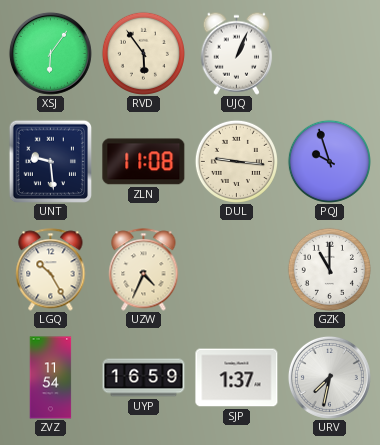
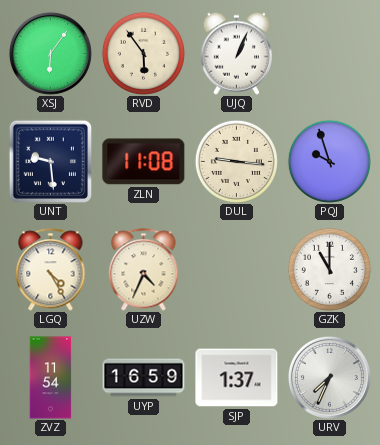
LGQ: 10:25 -> 4:25 (51, 270)
URV: 7:32 -> 7:34 (329, 377)
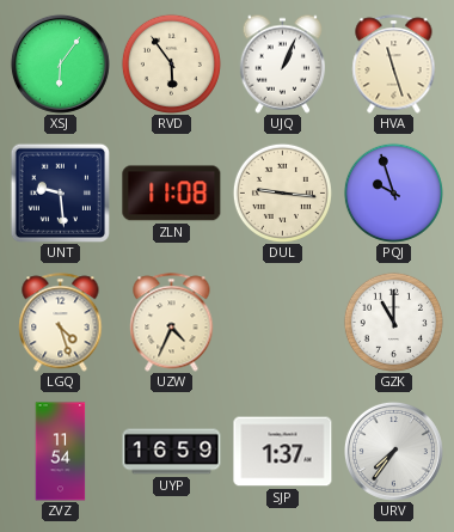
HVA: none -> 11:27 (394, 65)
LGQ: 4:25 -> 4:27 (61, 323)
URV: 7:34 -> 7:36 (393, 451)
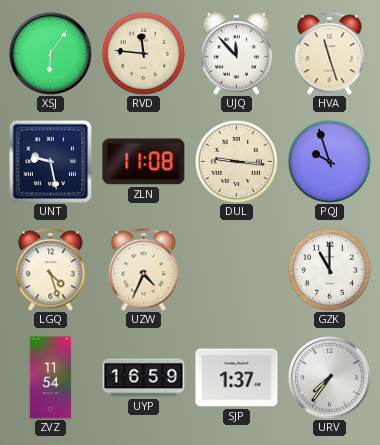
RVD: 5:54 -> 11:46 (143, 53)
UJQ: 1:04 -> 11:53 (237, 53)
UNT: 9:29 -> 9:28 (50, 161)
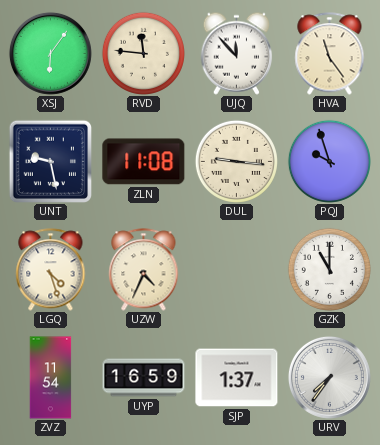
HVA: 11:27 -> 11:24 (330, 54)
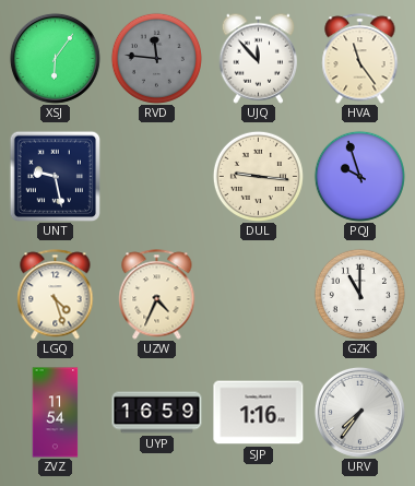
RVD dial: cream -> grey (156, 58)
ZLN: 11:08 -> none (144, 162)
SJP: 1:37 -> 1:16 (259, 413)
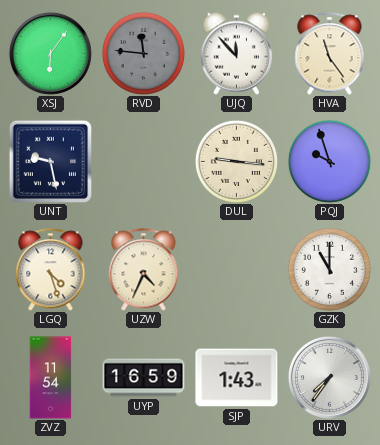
SJP: 1:16 -> 1:43 (237, 378)
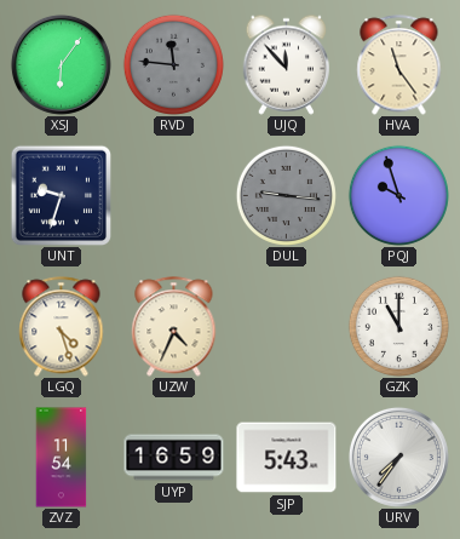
UNT: 9:28 -> 9:33 (61, 195)
DUL dial: cream -> grey (286, 195)
SJP: 1:43 -> 5:43 (287, 458)
